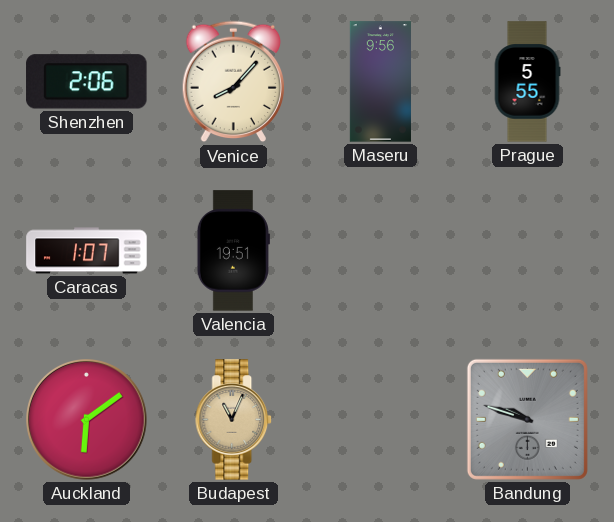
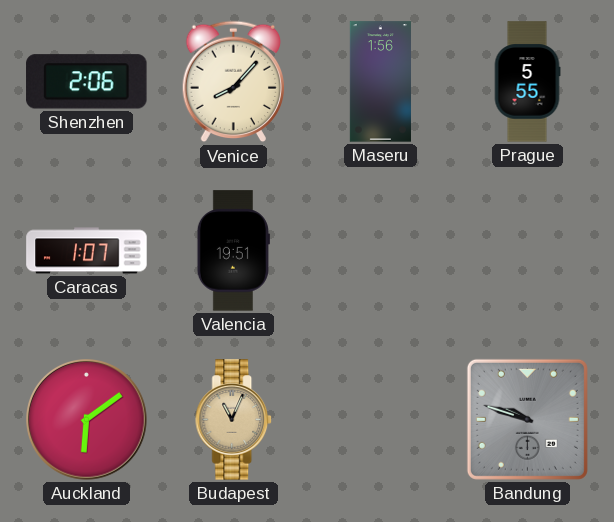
Maseru: 9:56 -> 1:56 (380, 82)
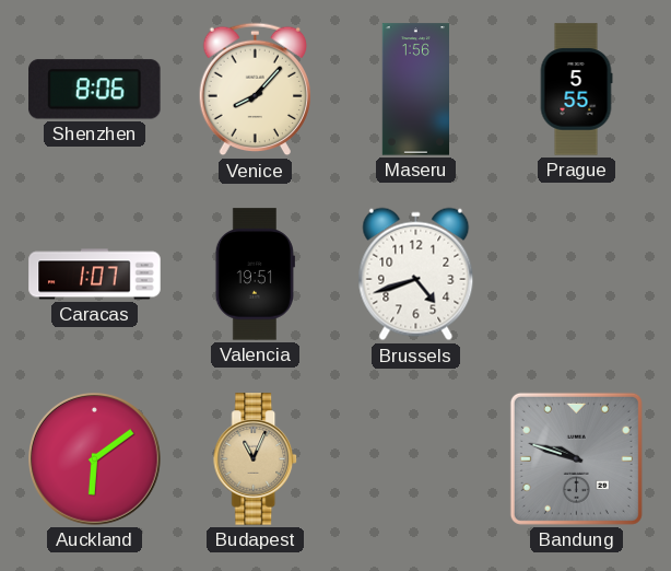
Shenzhen: 2:06 -> 8:06 (95, 90)
Brussels: none -> 4:42 (416, 275)
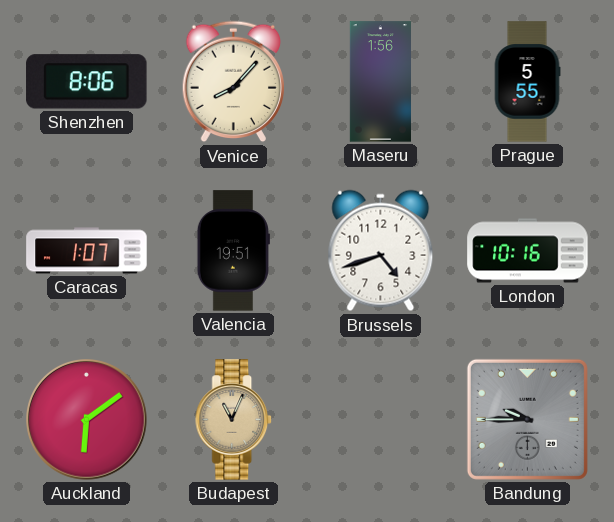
London: none -> 10:16 (528, 251)
Bandung: 9:48 -> 9:45 (527, 419)
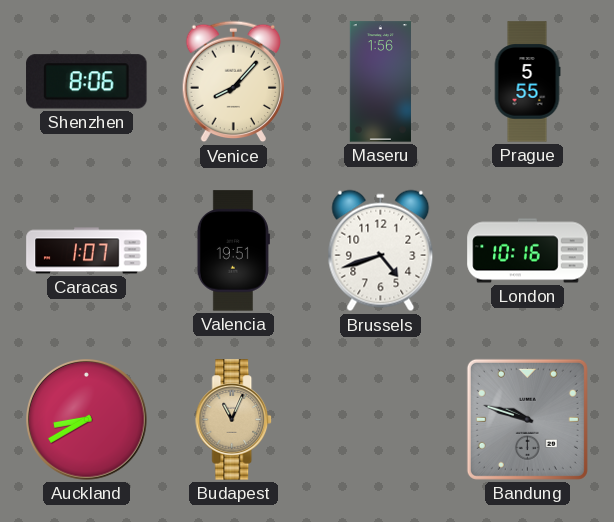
Auckland: 6:09 -> 8:40 (87, 420)
Bandung: 9:45 -> 9:48 (527, 419)
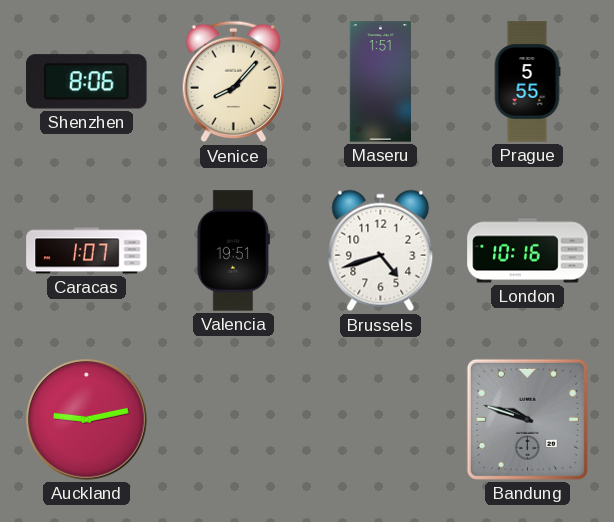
Maseru: 1:56 -> 1:51 (380, 82)
Auckland: 8:40 -> 9:13 (87, 420)
Budapest: 11:04 -> none (234, 420)
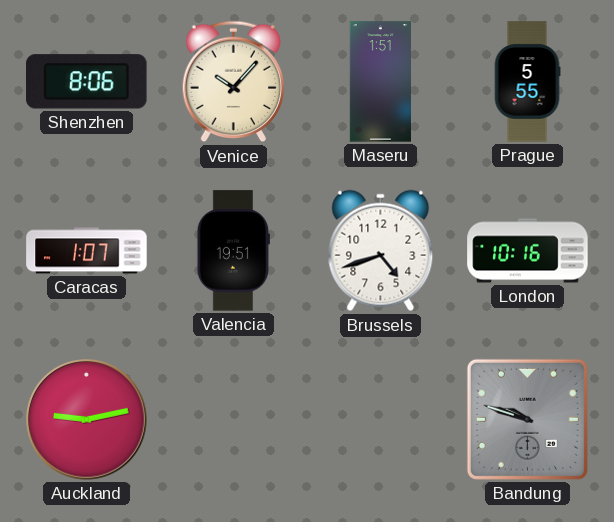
Venice: 8:07 -> 10:07 (234, 82)
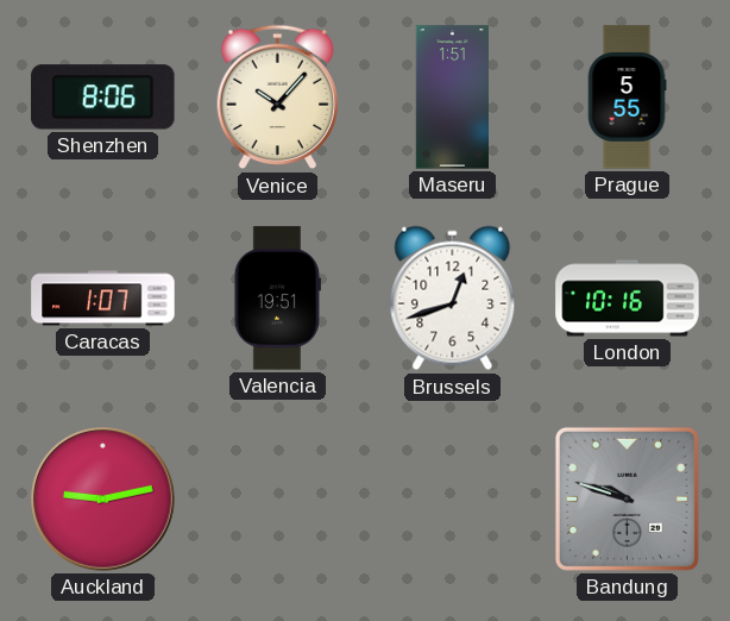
Brussels: 4:42 -> 12:42 (453, 299)
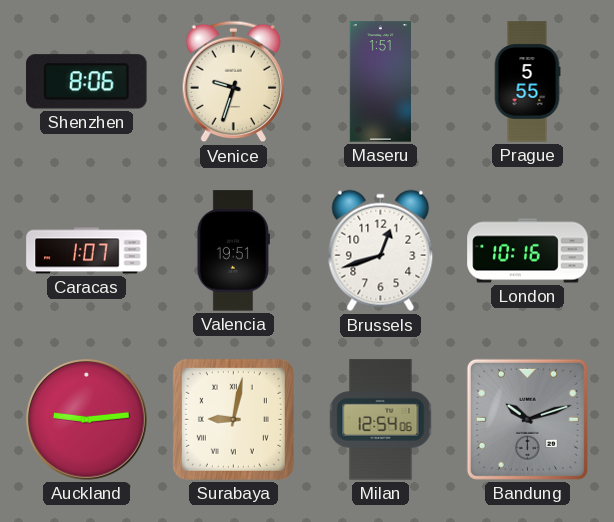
Venice: 10:07 -> 9:33 (234, 82)
Auckland: 9:13 -> 9:14 (87, 420)
Surabaya: none -> 9:02 (233, 419)
Milan: none -> 12:54 (381, 420)
Bandung: 9:48 -> 10:12 (527, 419)
